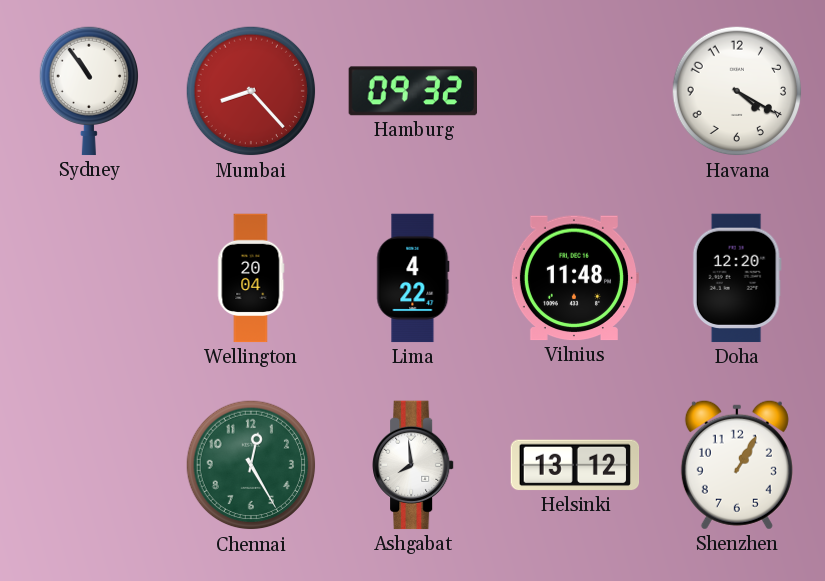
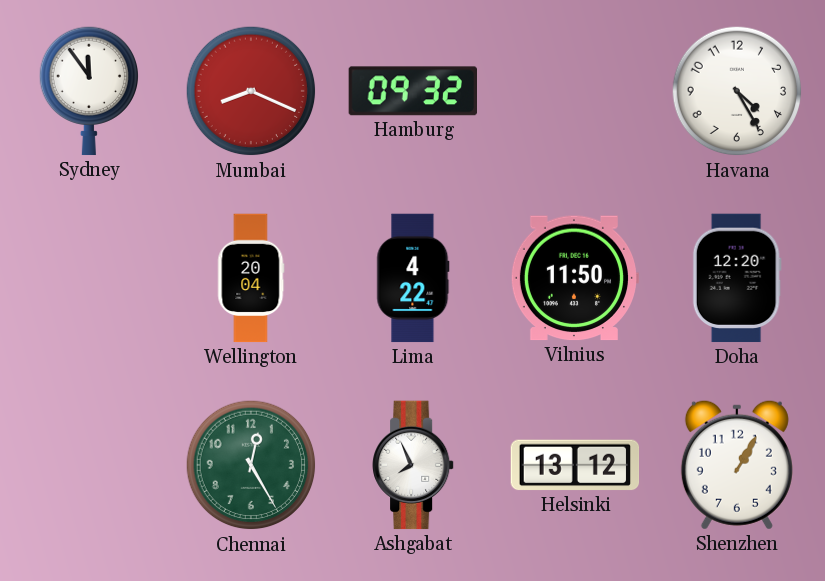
Sydney: 10:54 -> 11:54 (88, 91)
Mumbai: 8:23 -> 8:19 (251, 91)
Havana: 4:20 -> 4:25 (737, 91)
Vilnius: 11:48 -> 11:50 (574, 278)
Ashgabat: 7:59 -> 7:56 (414, 465)
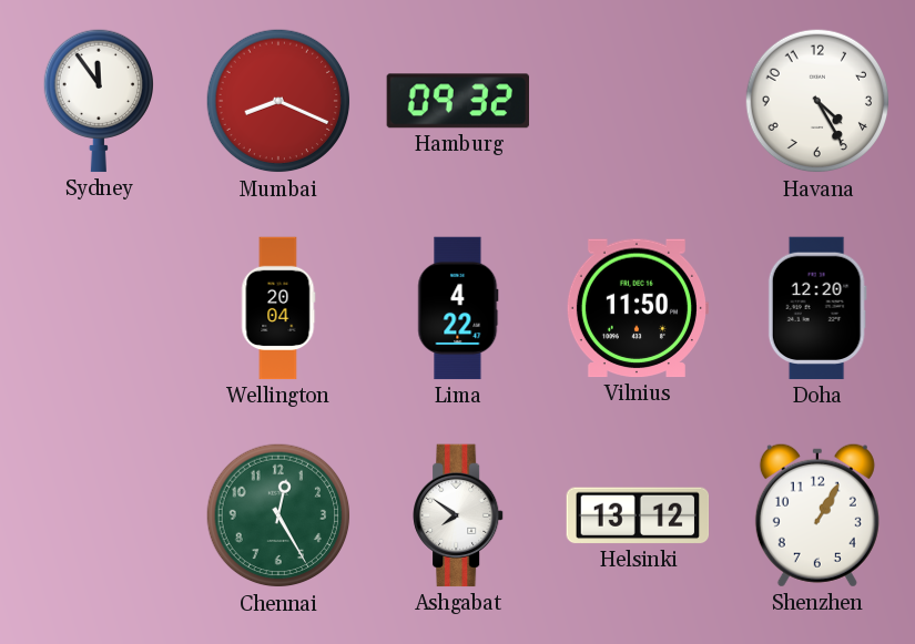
Ashgabat: 7:56 -> 7:51 (459, 515)
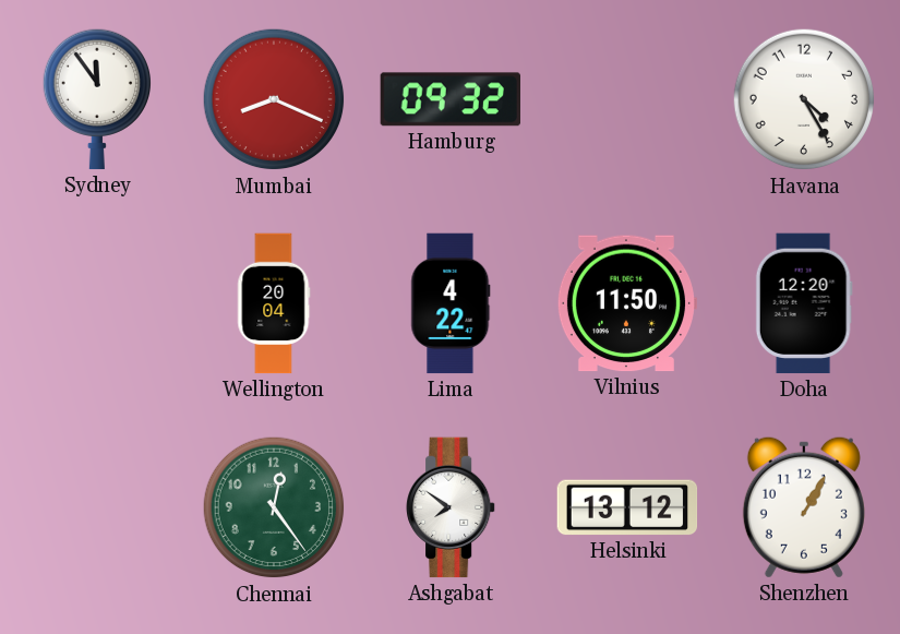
Chennai: 12:25 -> 12:24 (274, 507)
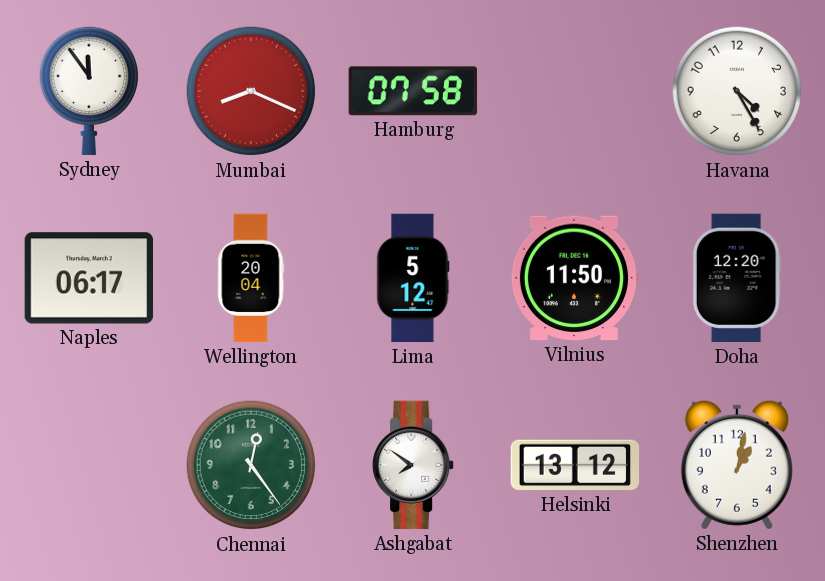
Hamburg: 09:32 -> 07:58 (412, 91)
Naples: none -> 06:17 (89, 278)
Lima: 4:22 -> 5:12 (413, 278)
Shenzhen: 1:05 -> 1:02 (737, 465)
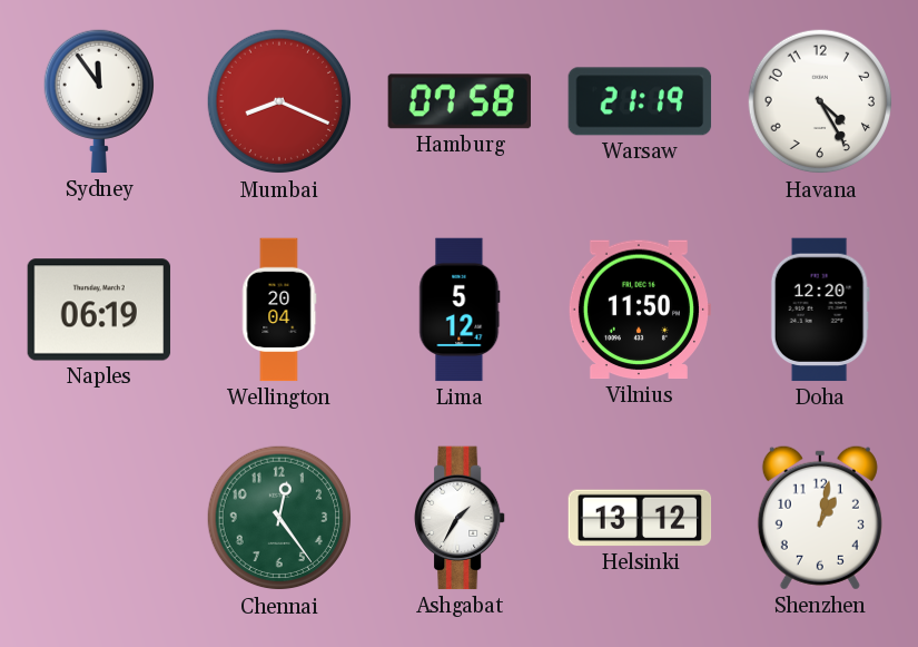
Warsaw: none -> 21:19 (640, 101)
Naples: 06:17 -> 06:19 (99, 310)
Ashgabat: 7:51 -> 1:35 (461, 518)
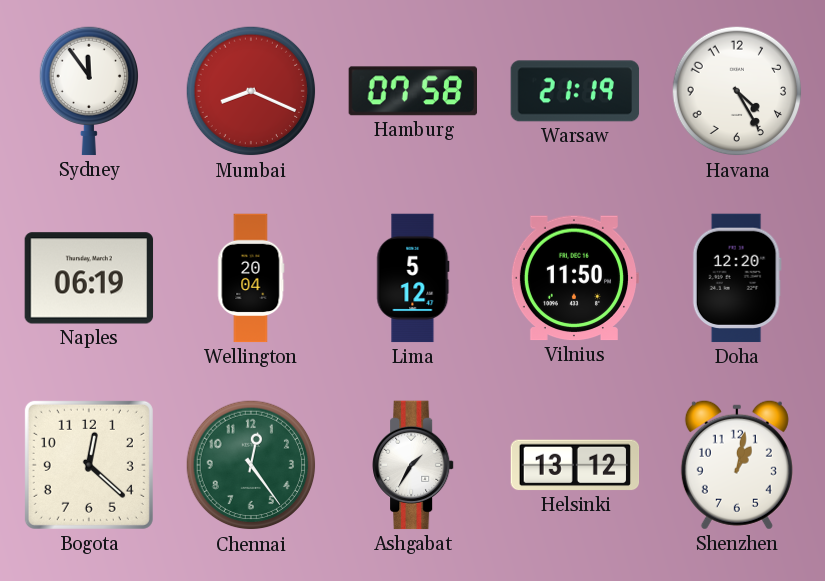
Bogota: none -> 12:22 (89, 465)
